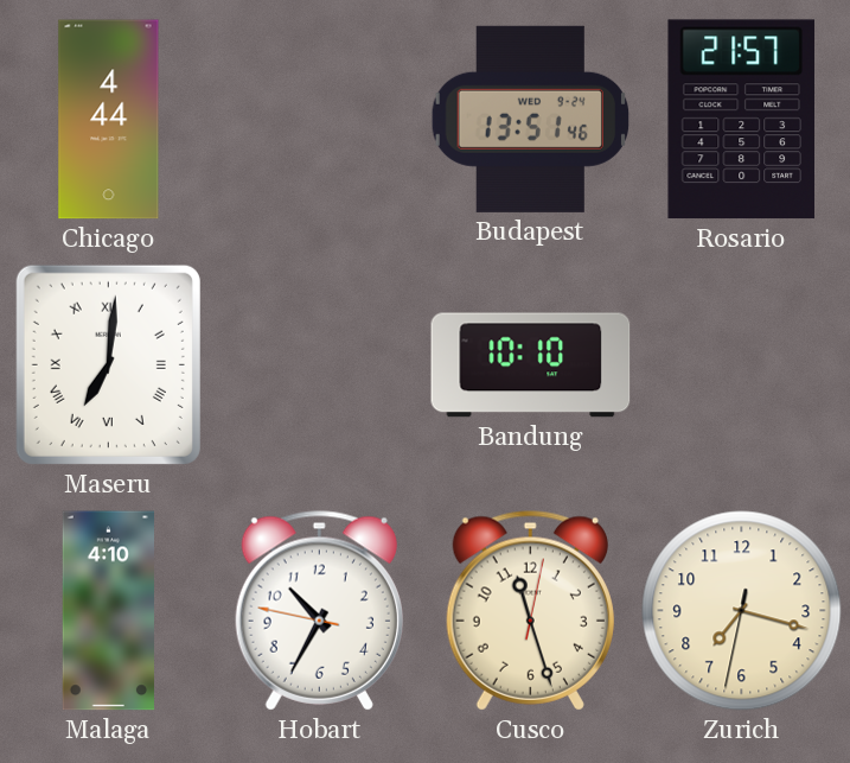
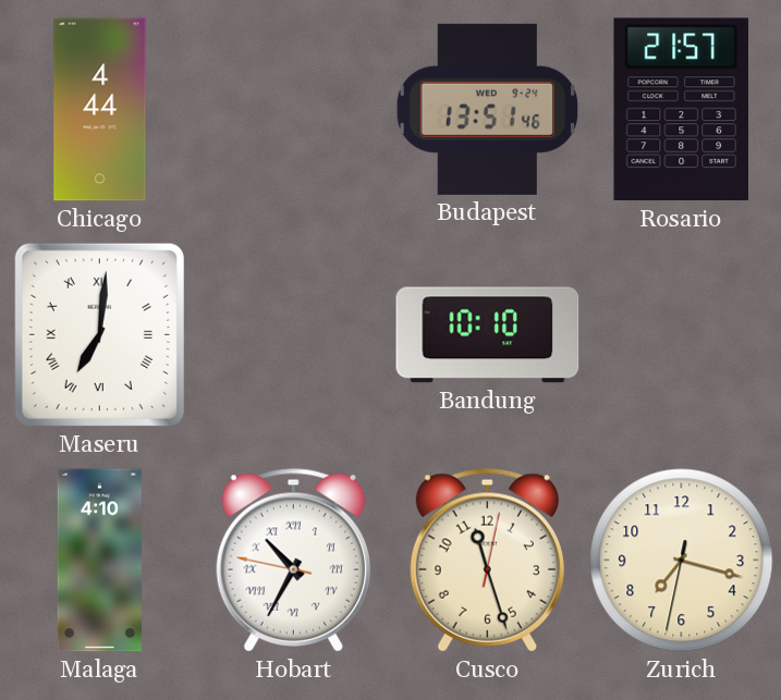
Hobart numerals: Arabic -> Roman (293, 561)
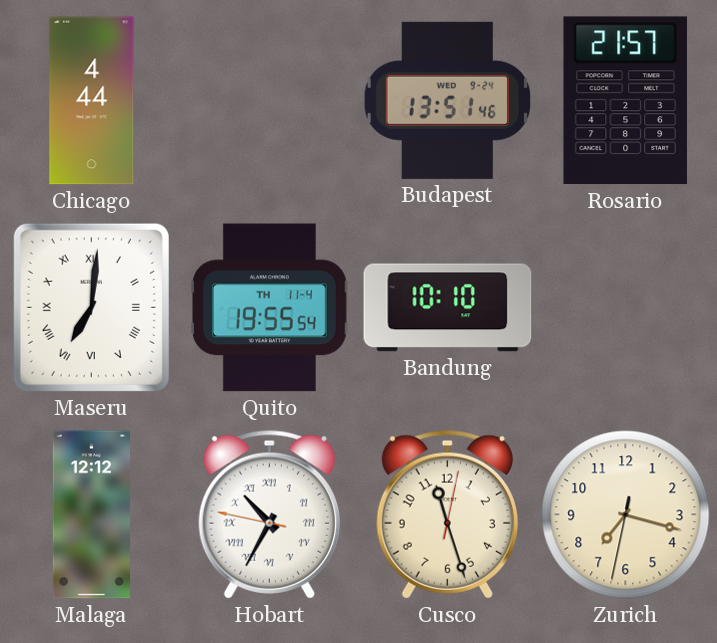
Quito: none -> 19:55 (269, 308)
Malaga: 4:10 -> 12:12 (91, 515)
